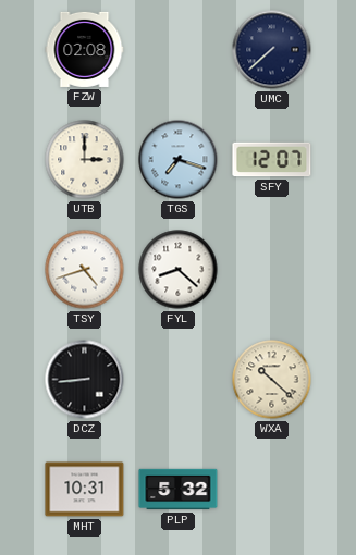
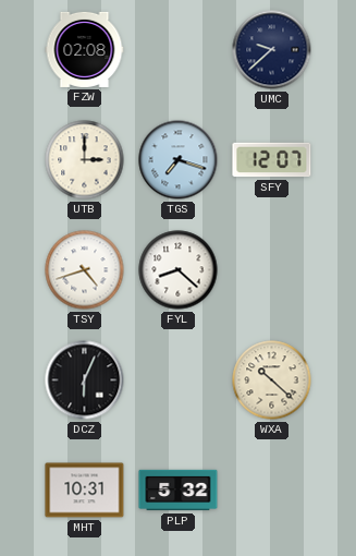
UMC: 7:38 -> 9:38 (272, 50)
DCZ: 8:44 -> 6:04 (85, 380)
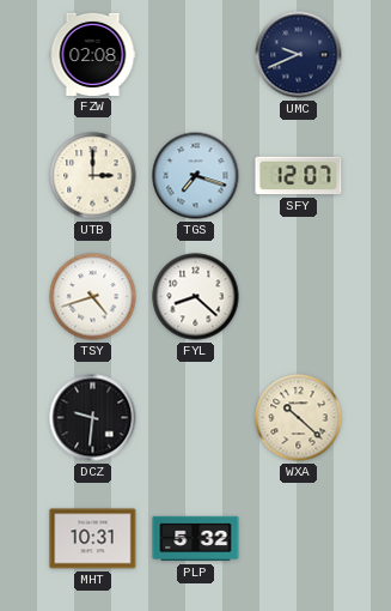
UMC: 9:38 -> 9:41 (299, 55)
DCZ: 6:04 -> 9:31 (93, 418)
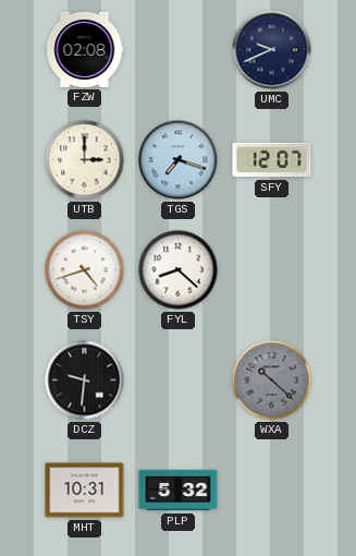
WXA dial: cream -> grey (272, 380)
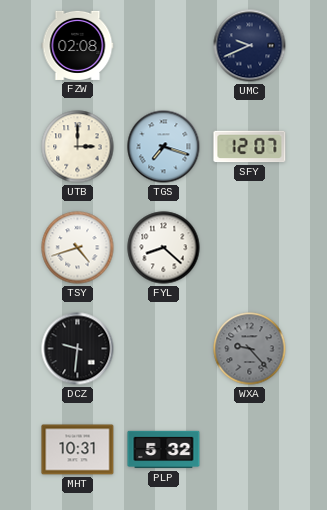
WXA: 10:22 -> 9:23 (250, 349)
